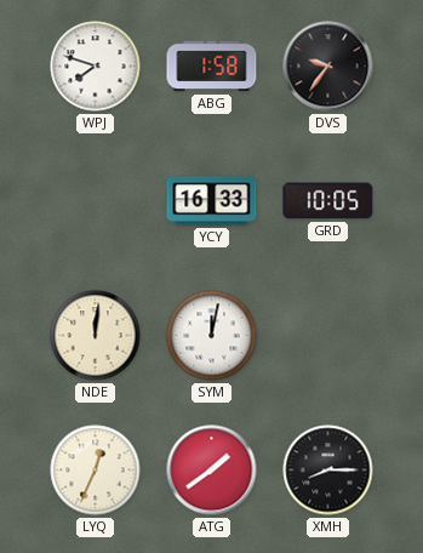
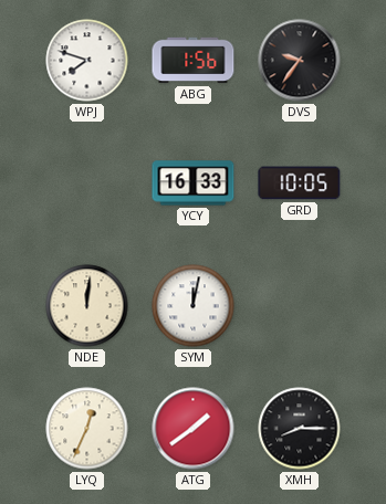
ABG: 1:58 -> 1:56 (194, 61)
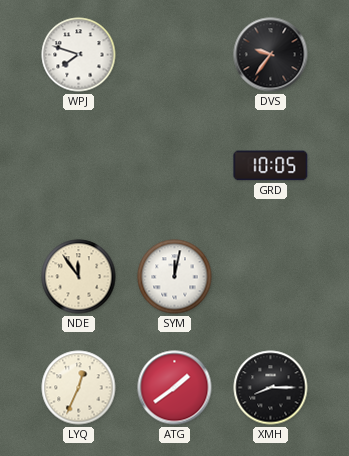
ABG: 1:56 -> none (194, 61)
YCY: 16:33 -> none (194, 183)
NDE: 12:01 -> 11:54 (79, 277)
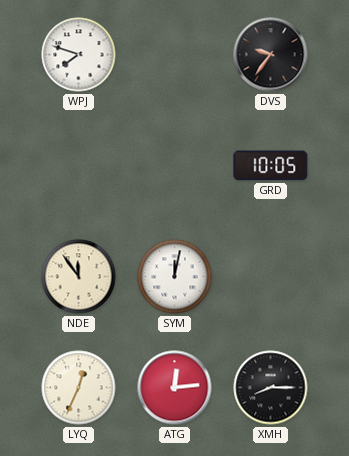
ATG: 1:39 -> 12:14 (175, 388)
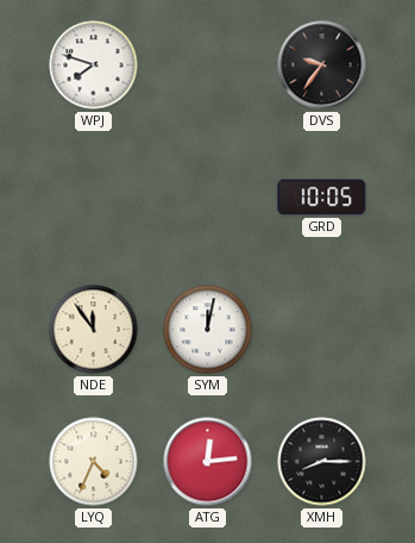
LYQ: 12:34 -> 4:34 (94, 462)
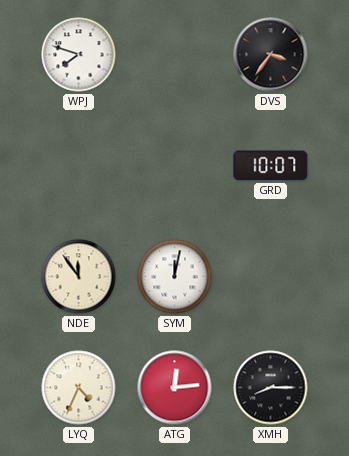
DVS: 9:36 -> 3:36 (271, 55)
GRD: 10:05 -> 10:07 (271, 166)
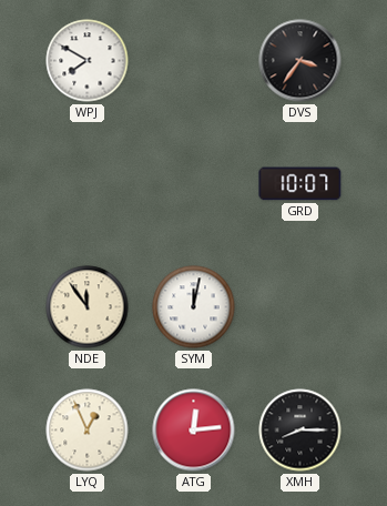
WPJ: 7:48 -> 7:50 (88, 61)
LYQ: 4:34 -> 12:56 (88, 431)
